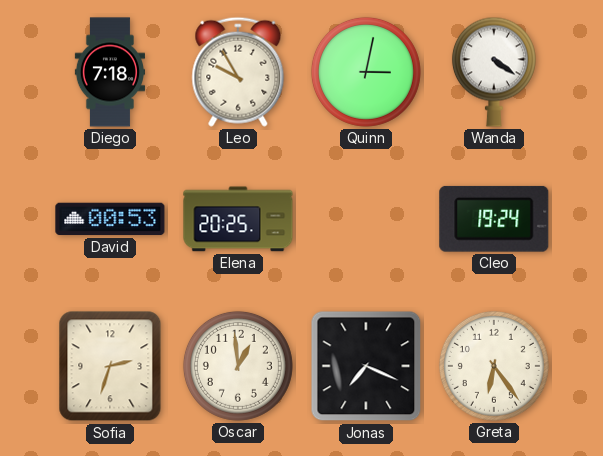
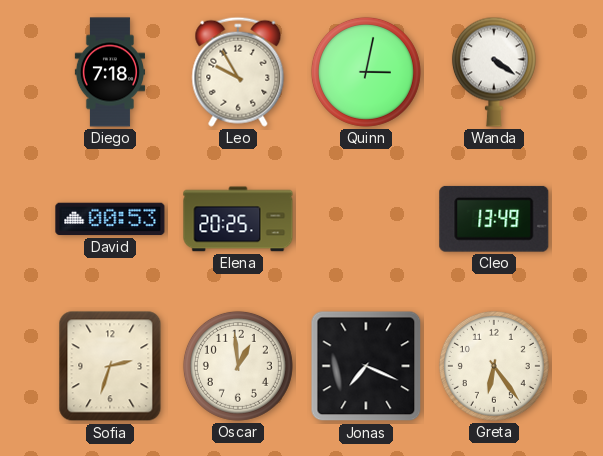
Cleo: 19:24 -> 13:49 (494, 219)
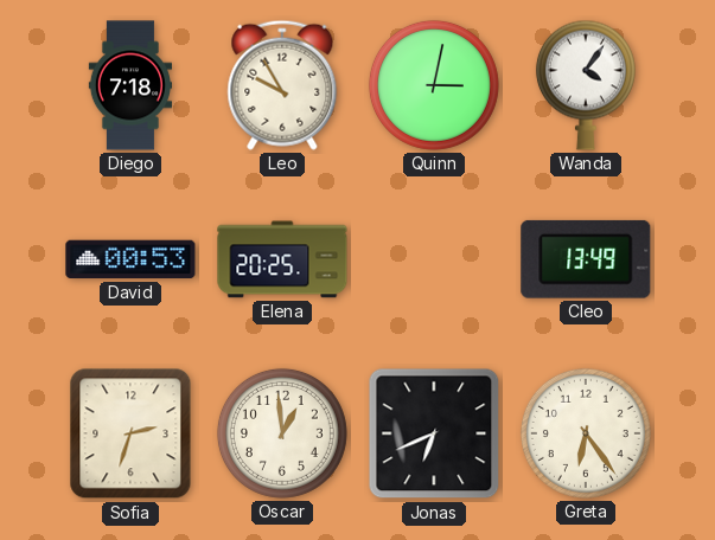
Wanda: 4:21 -> 4:06 (586, 85)
Jonas: 7:19 -> 6:41 (434, 433)
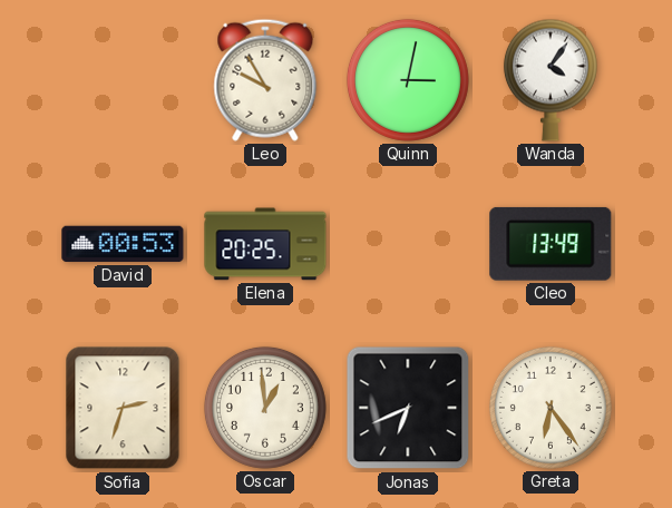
Diego: 7:18 -> none (129, 85)
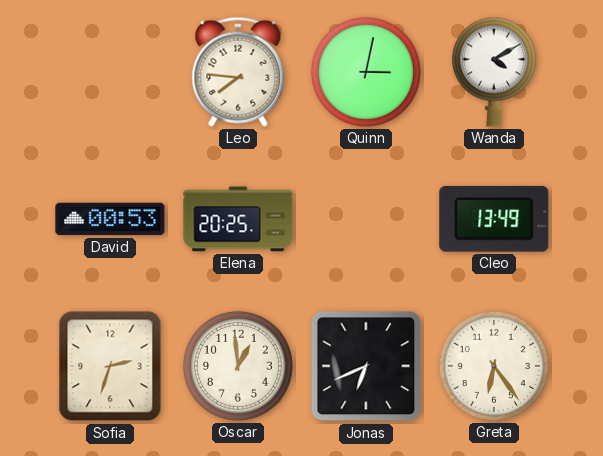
Leo: 9:55 -> 7:46 (238, 72)
Wanda: 4:06 -> 4:10 (494, 72)
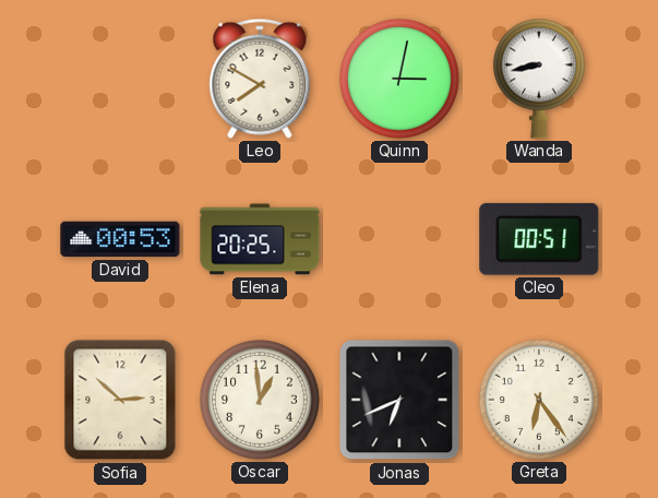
Leo: 7:46 -> 7:50 (260, 79)
Wanda: 4:10 -> 8:43 (539, 79)
Cleo: 13:49 -> 00:51 (539, 239)
Sofia: 2:33 -> 2:52 (120, 400)
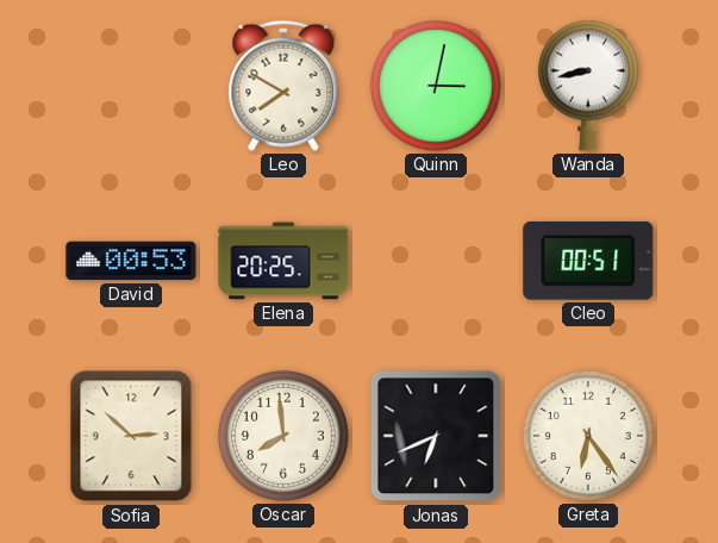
Oscar: 12:59 -> 7:59 (283, 436)
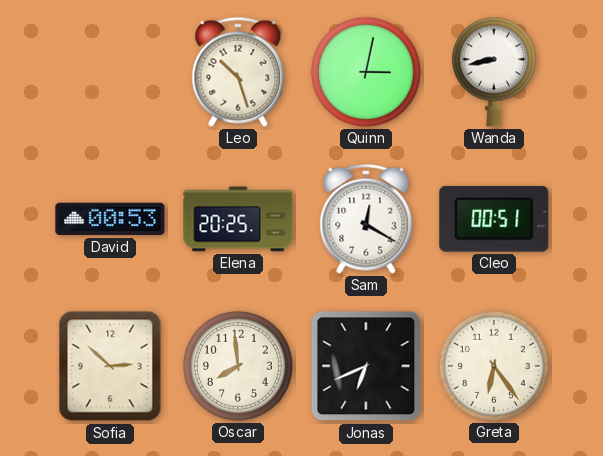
Leo: 7:50 -> 10:27 (238, 72)
Sam: none -> 12:20 (366, 219)
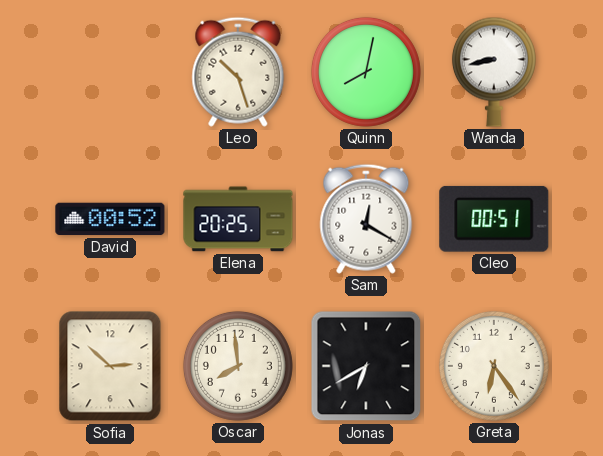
Quinn: 3:02 -> 8:02 (366, 72)
David: 00:53 -> 00:52 (110, 219)
Jonas: 6:41 -> 6:40 (366, 366)
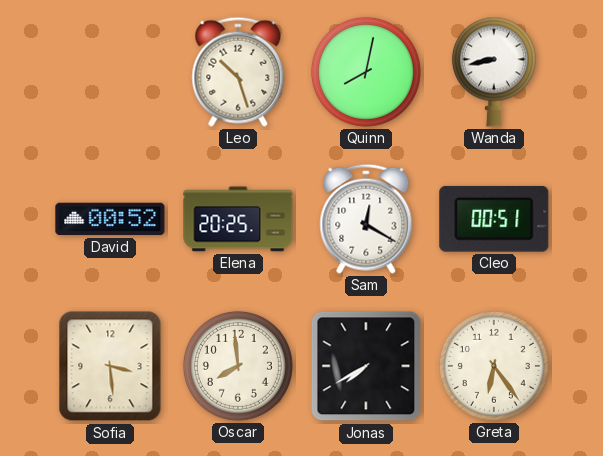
Sofia: 2:52 -> 3:29 (110, 366)
Jonas: 6:40 -> 7:40 (366, 366)
